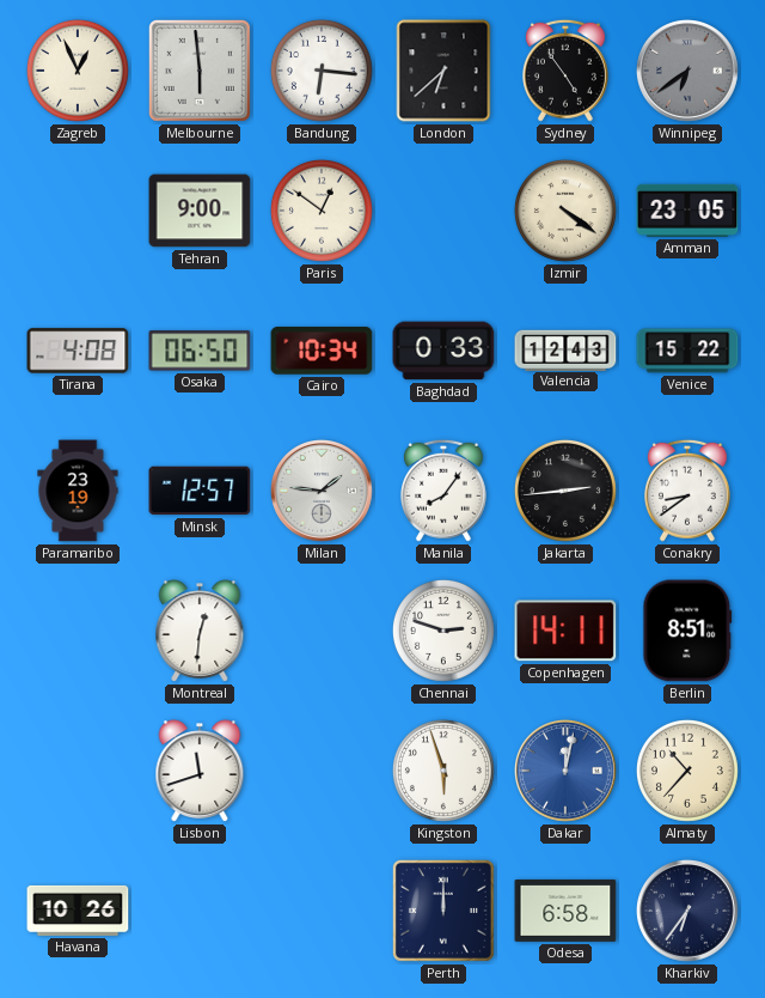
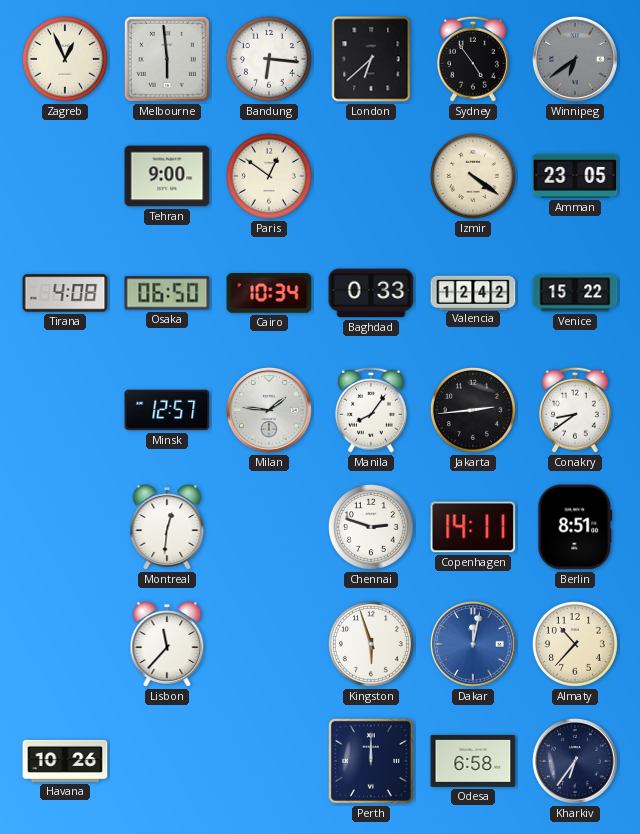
Valencia: 12:43 -> 12:42 (473, 292)
Paramaribo: 23:19 -> none (78, 491)
Lisbon: 11:42 -> 11:37 (167, 644)
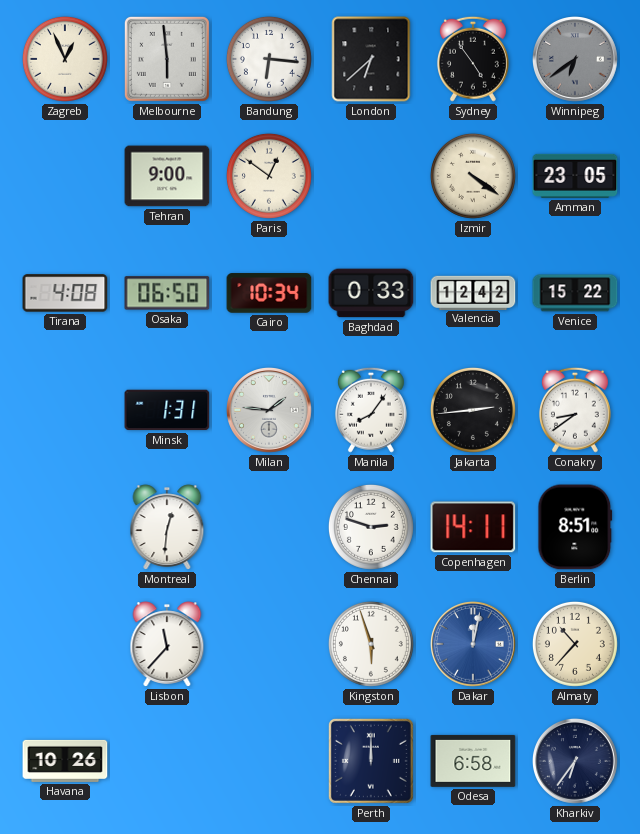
Minsk: 12:57 -> 1:31 (167, 410)
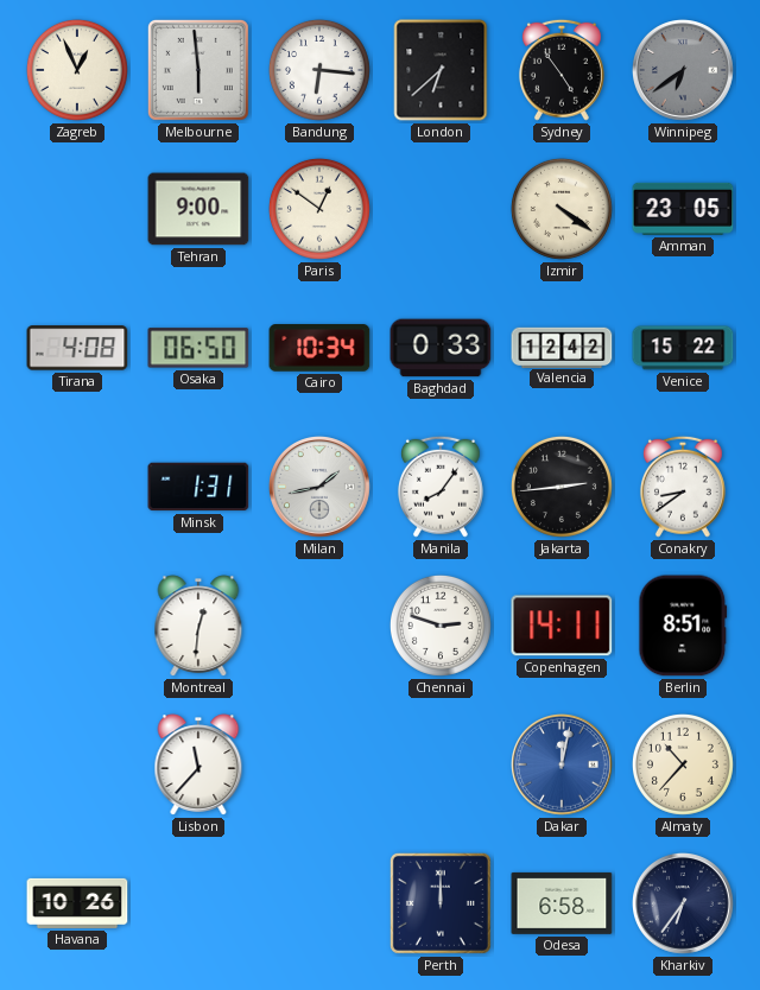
Milan: 1:46 -> 1:43 (321, 488)
Kingston: 5:57 -> none (371, 644)
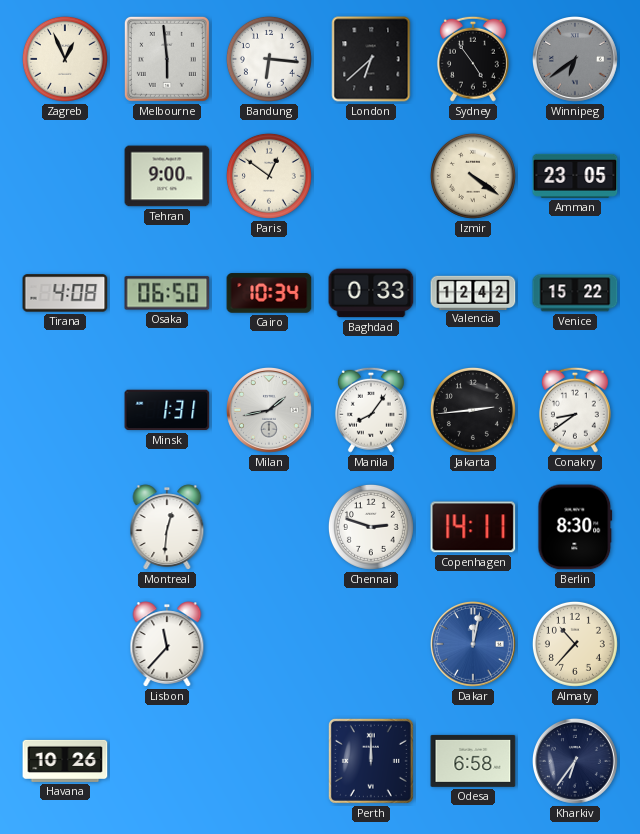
Berlin: 8:51 -> 8:30 (575, 527)
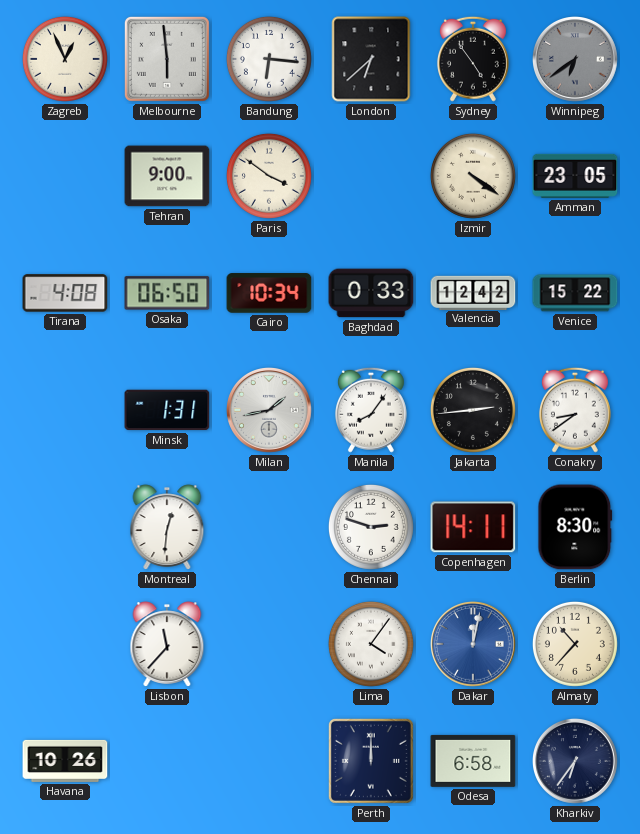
Paris: 12:51 -> 3:51 (269, 176)
Lima: none -> 4:06 (371, 644)
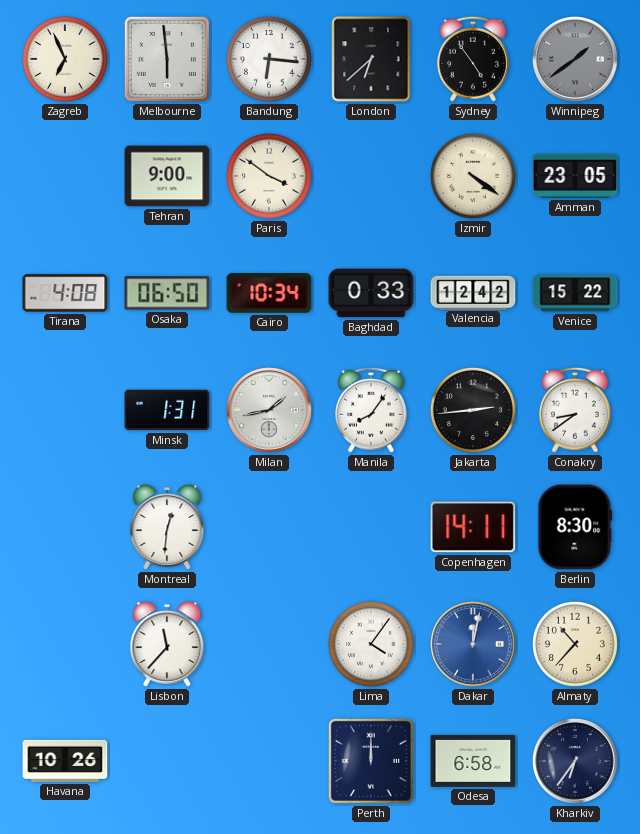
Zagreb: 12:56 -> 6:56 (65, 59)
Winnipeg: 6:39 -> 1:39 (576, 60)
Chennai: 2:48 -> none (371, 527)
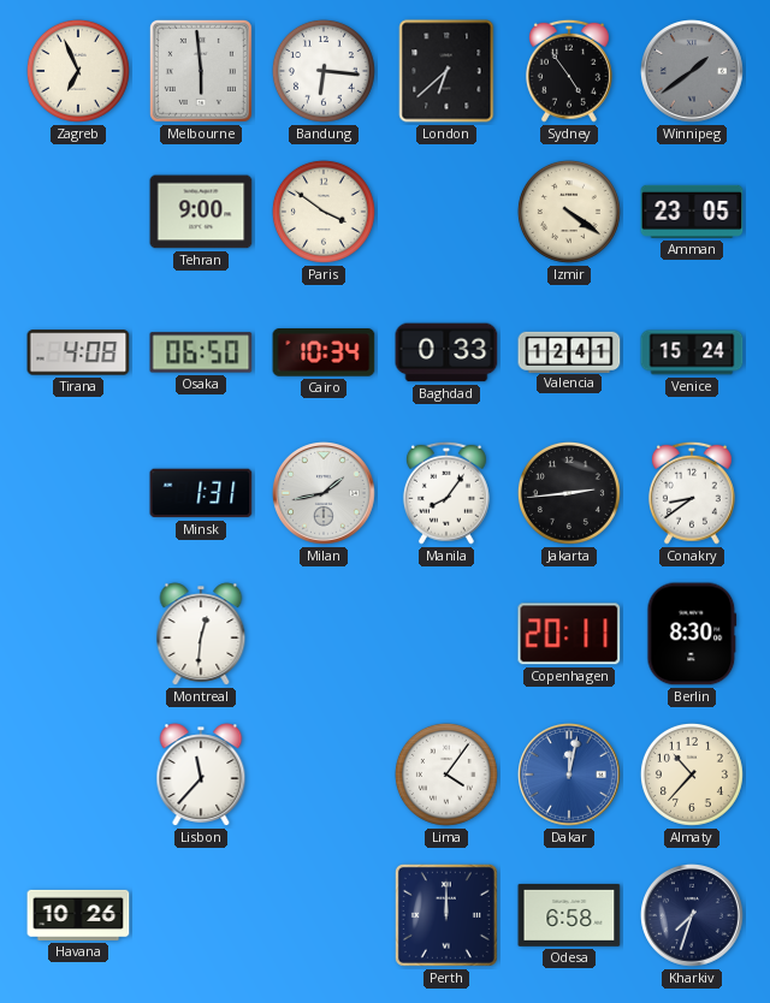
Valencia: 12:42 -> 12:41 (569, 351)
Venice: 15:22 -> 15:24 (692, 352)
Copenhagen: 14:11 -> 20:11 (569, 634)
Kharkiv: 6:36 -> 7:33 (693, 916)
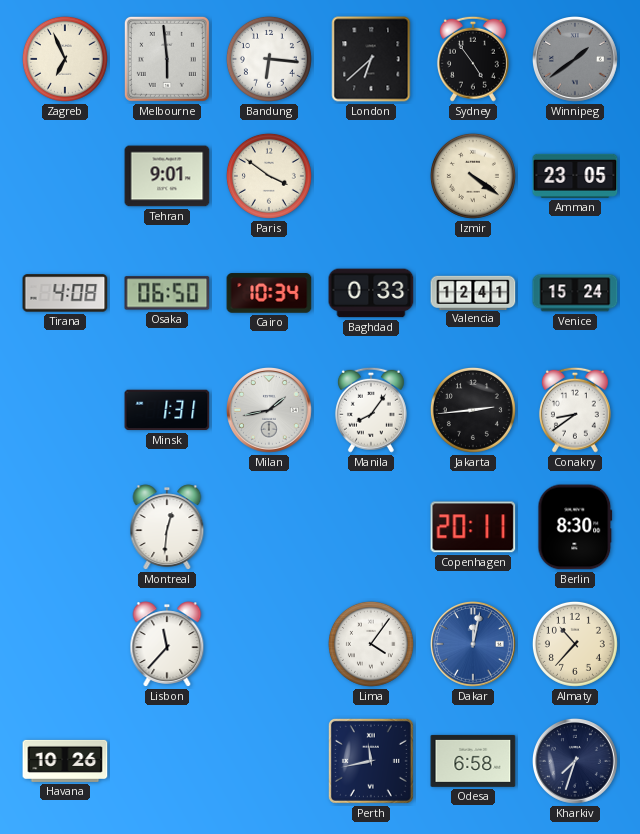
Tehran: 9:00 -> 9:01 (167, 176)
Perth: 12:00 -> 11:43 (371, 761)
